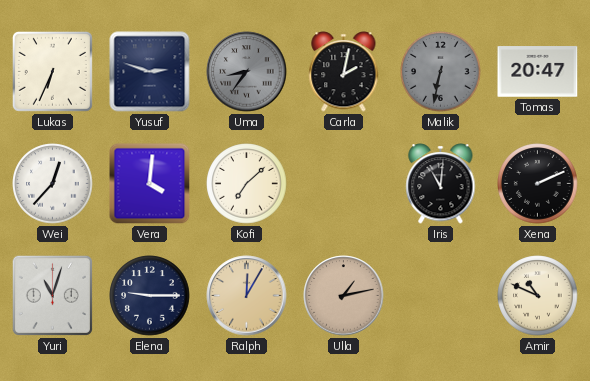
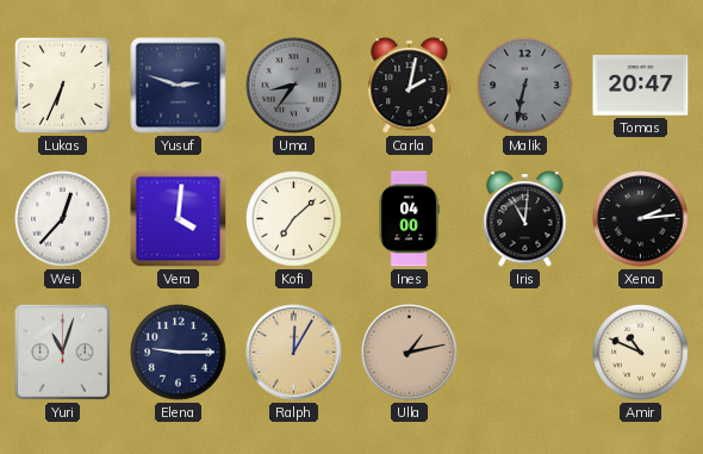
Ines: none -> 04:00 (409, 219)
Xena: 2:11 -> 2:14 (641, 219)
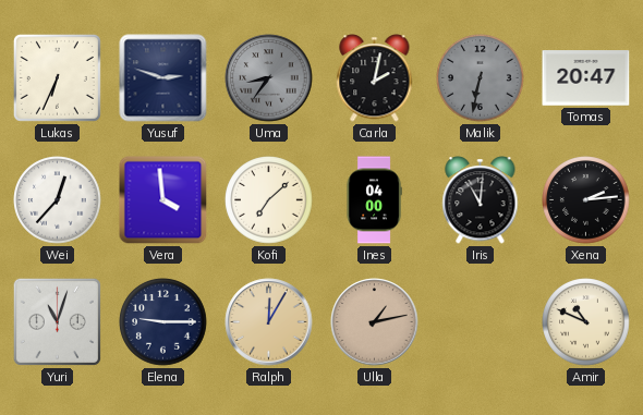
Vera: 4:01 -> 3:59 (163, 200)
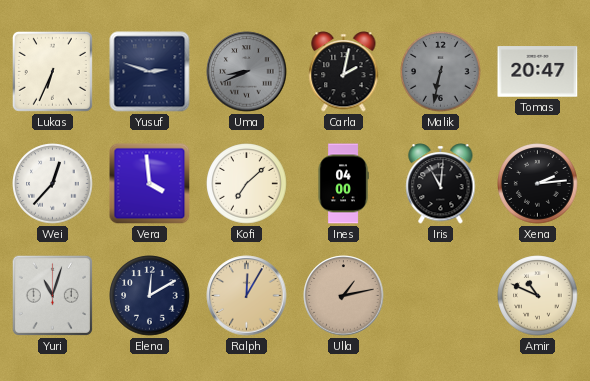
Uma: 8:36 -> 8:41 (247, 72)
Elena: 9:15 -> 12:10 (150, 296)
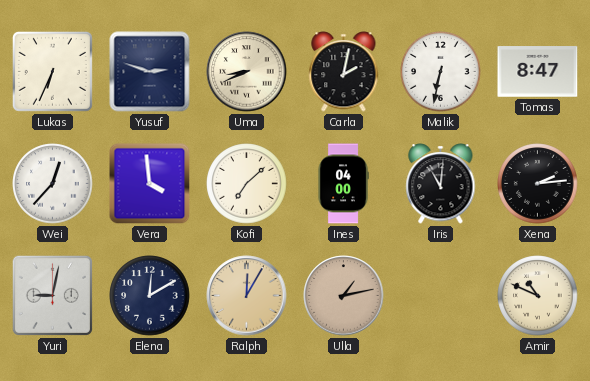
Uma dial: grey -> cream (247, 72)
Malik dial: grey -> white (441, 72)
Tomas: 20:47 -> 8:47 (538, 72)
Yuri: 11:03 -> 9:02 (52, 295)
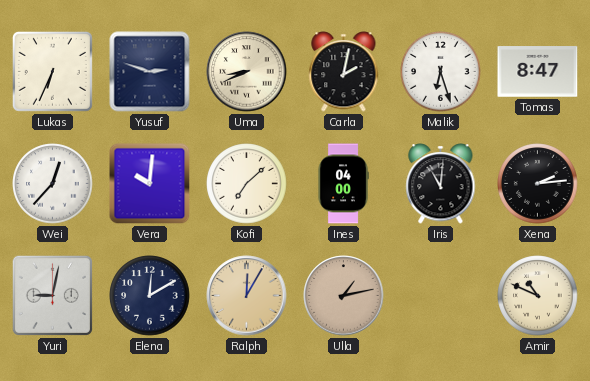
Malik: 6:32 -> 6:27 (441, 72)
Vera: 3:59 -> 10:01 (150, 184)
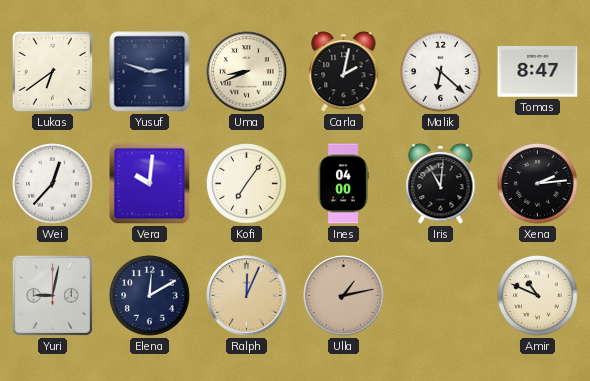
Lukas: 6:34 -> 6:39 (52, 71)
Malik: 6:27 -> 6:22 (441, 72)
Kofi: 7:08 -> 7:06 (247, 184)
Ralph: 12:05 -> 12:04 (247, 296)
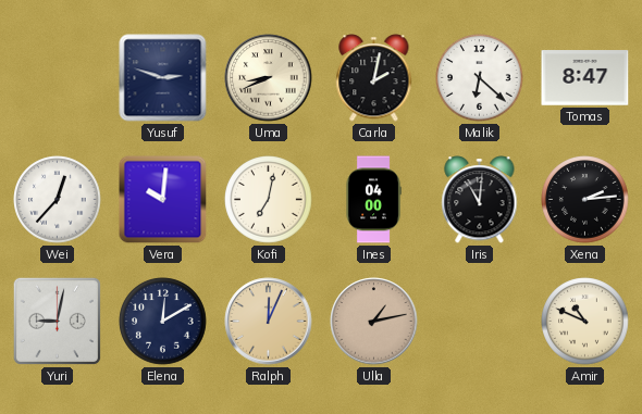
Lukas: 6:39 -> none (52, 71)
Kofi: 7:06 -> 7:02 (269, 200)
